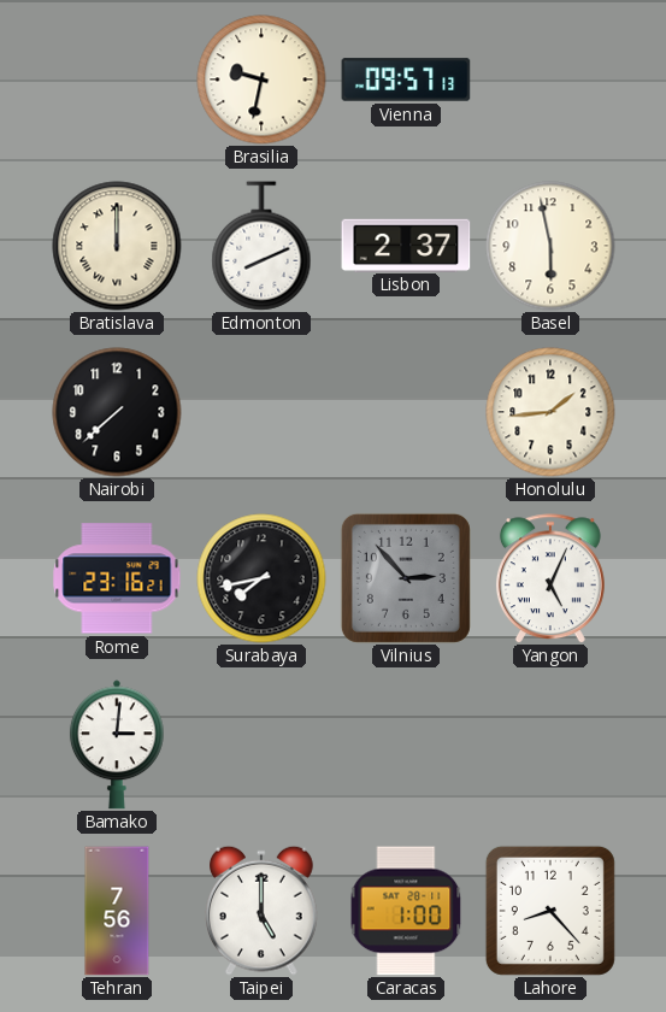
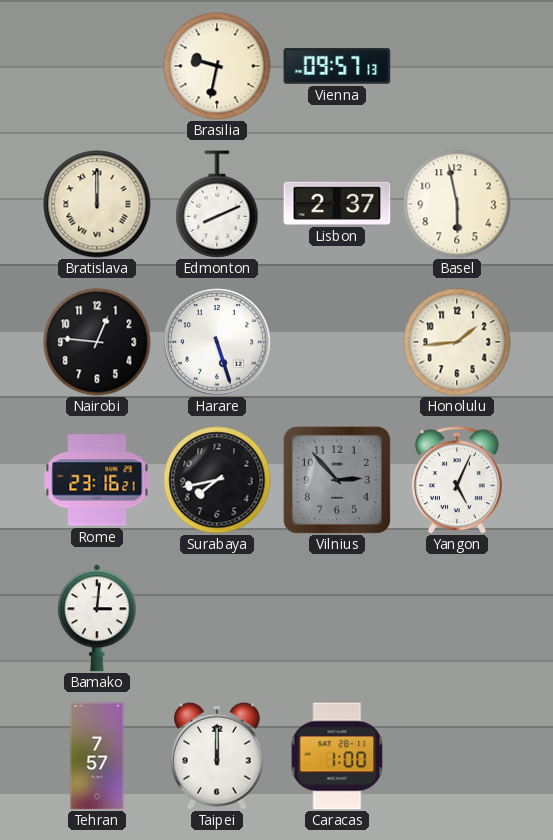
Nairobi: 7:38 -> 12:46 (97, 342)
Harare: none -> 5:27 (217, 342)
Tehran: 7:56 -> 7:57 (97, 756)
Taipei: 5:00 -> 12:00 (218, 756)
Lahore: 8:23 -> none (550, 911)
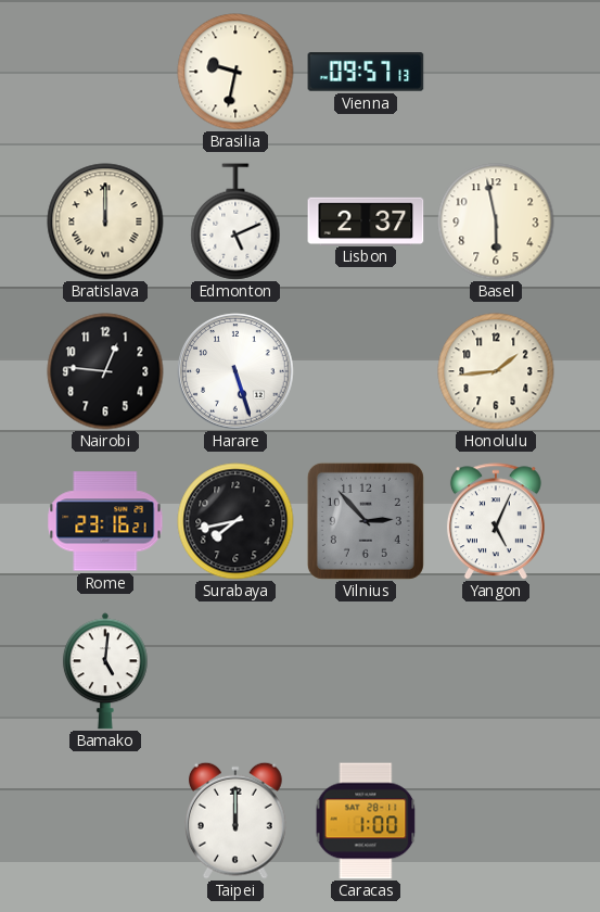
Edmonton: 8:11 -> 5:11 (235, 221)
Bamako: 3:01 -> 5:01 (105, 671)
Tehran: 7:57 -> none (97, 756)
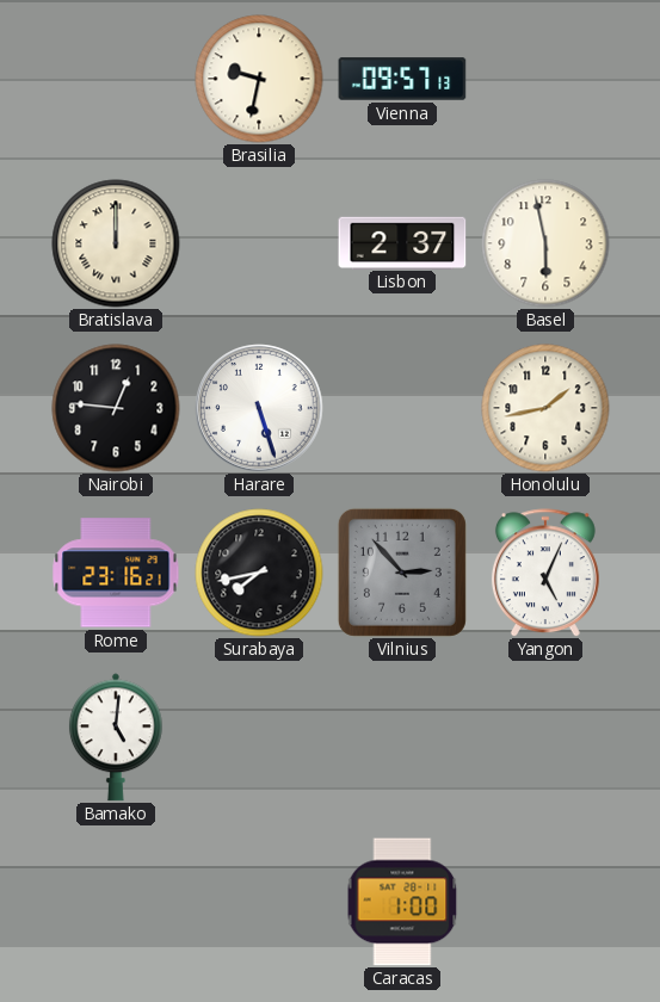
Edmonton: 5:11 -> none (235, 221)
Honolulu: 1:44 -> 1:43 (545, 408)
Taipei: 12:00 -> none (237, 821)
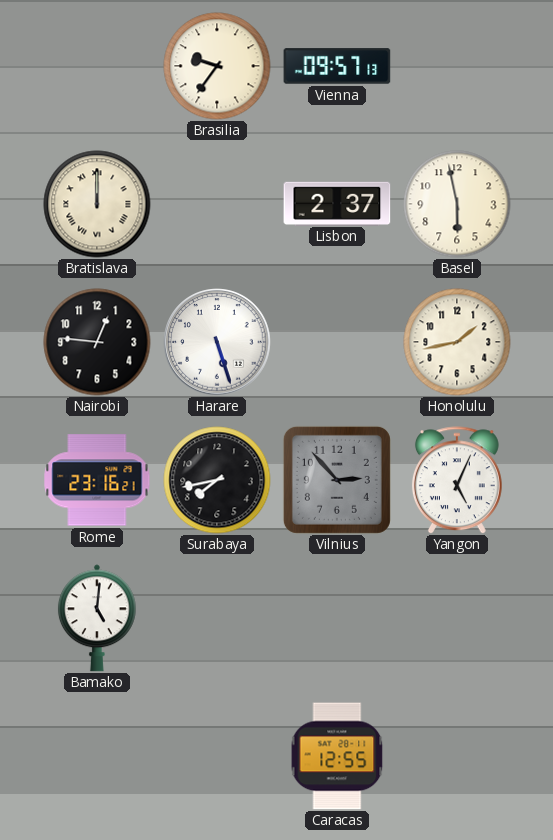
Brasilia: 9:32 -> 9:36 (217, 66)
Caracas: 1:00 -> 12:55 (337, 756)
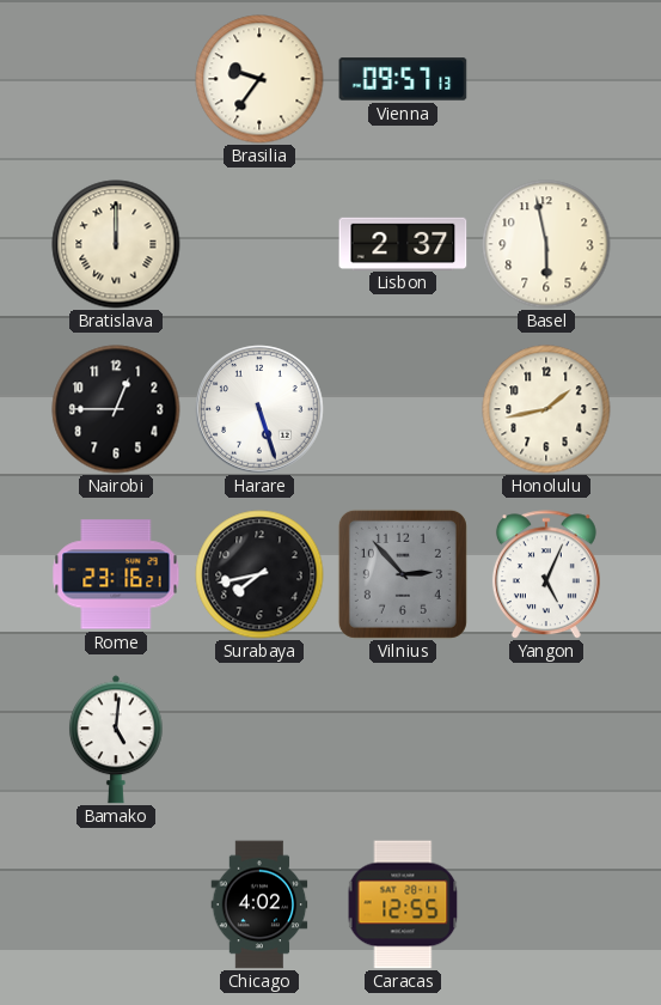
Nairobi: 12:46 -> 12:45 (116, 409)
Chicago: none -> 4:02 (259, 904)
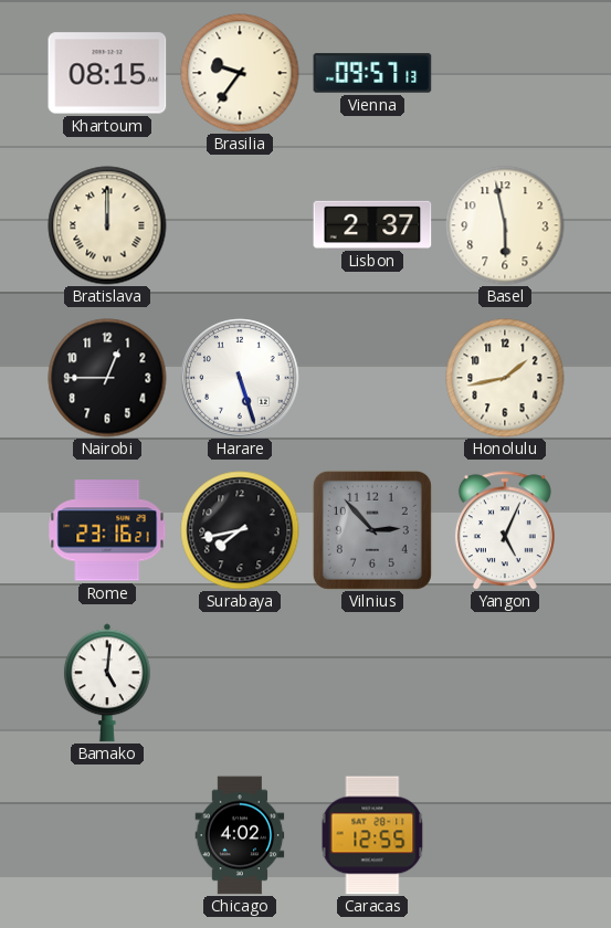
Khartoum: none -> 08:15 (107, 73)
